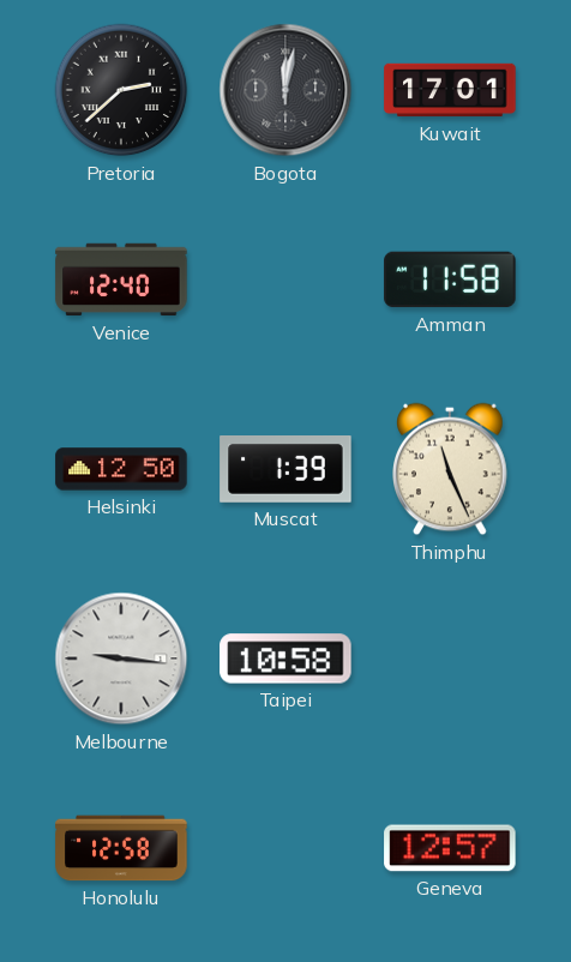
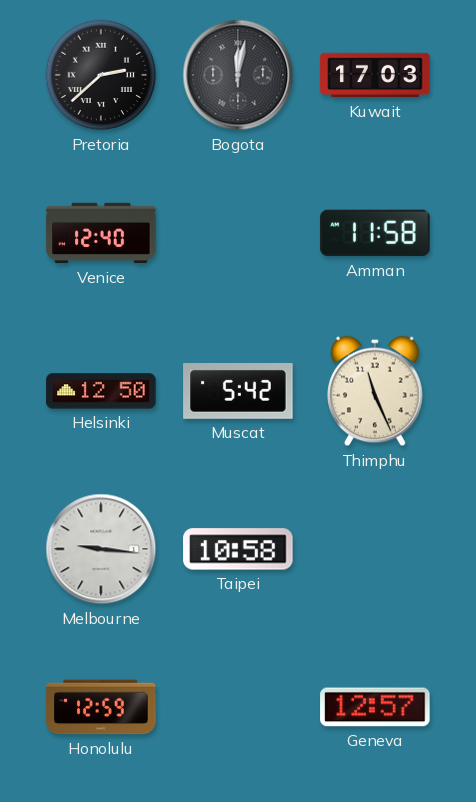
Kuwait: 17:01 -> 17:03 (375, 75)
Muscat: 1:39 -> 5:42 (238, 392)
Honolulu: 12:58 -> 12:59 (101, 707)
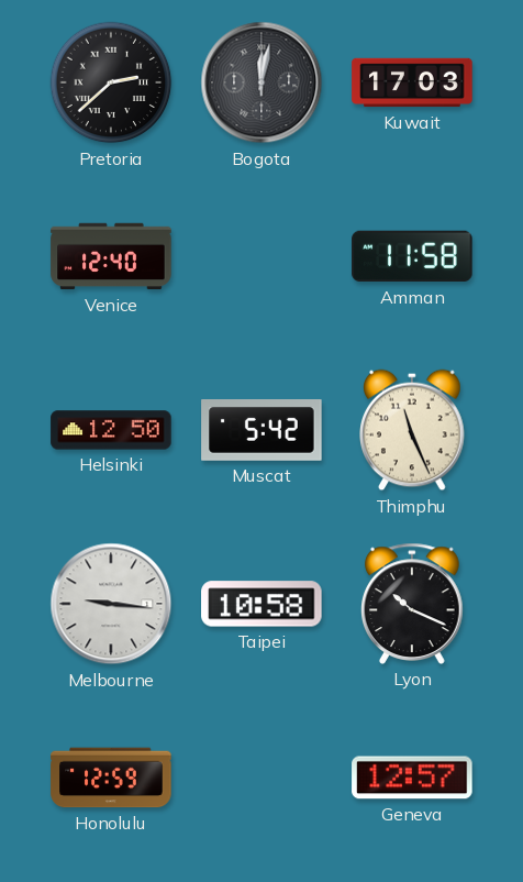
Lyon: none -> 10:19 (413, 604)
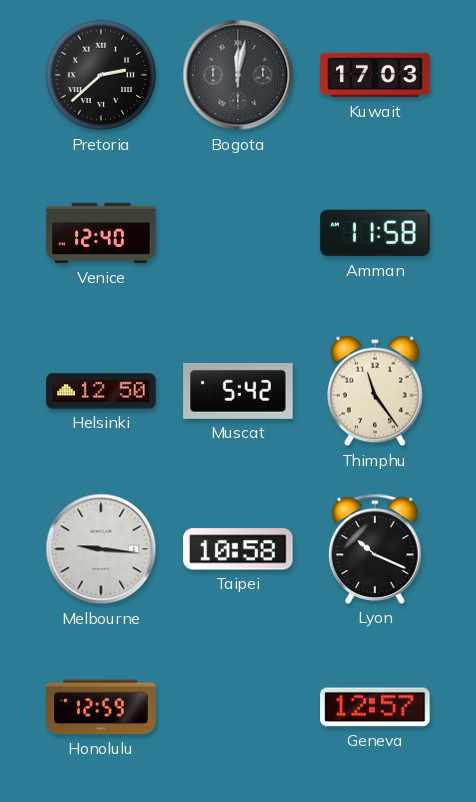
Thimphu: 11:26 -> 11:24 (375, 391)
